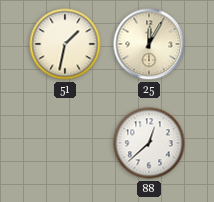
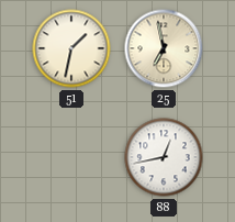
25: 12:05 -> 6:58 (164, 48)
88: 12:38 -> 12:43 (164, 157)
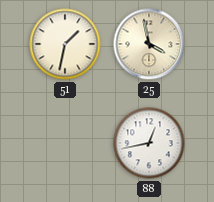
25: 6:58 -> 3:58 (149, 44)
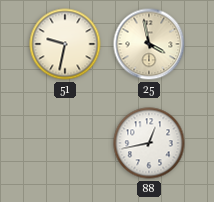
51: 1:32 -> 9:32 (65, 44)
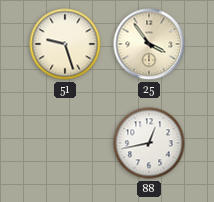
51: 9:32 -> 9:27 (65, 44)
25: 3:58 -> 3:54 (149, 44)
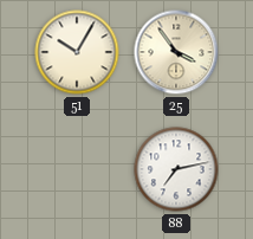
51: 9:27 -> 10:05 (77, 52)
88: 12:43 -> 7:13 (176, 169)
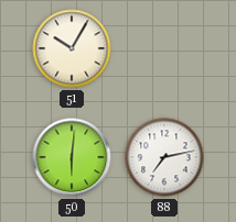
25: 3:54 -> none (176, 52)
50: none -> 6:01 (72, 157)
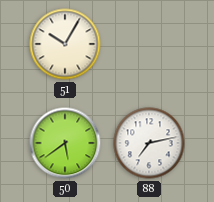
50: 6:01 -> 5:39 (65, 143)
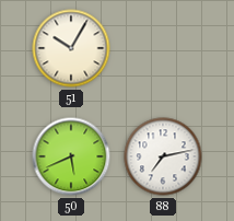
50: 5:39 -> 5:41 (71, 156)
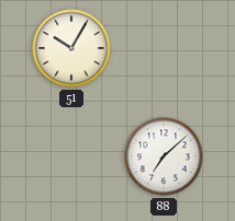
50: 5:41 -> none (71, 156)
88: 7:13 -> 7:08 (164, 156)
